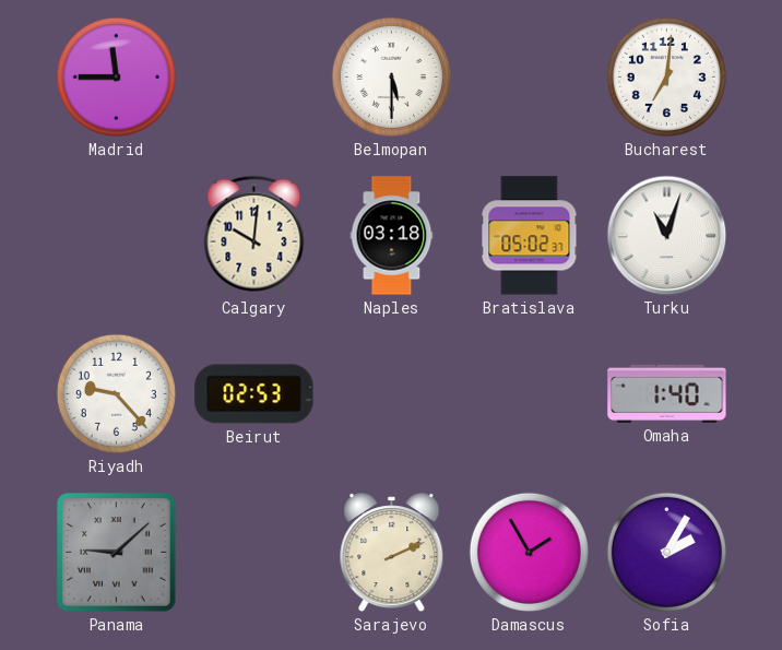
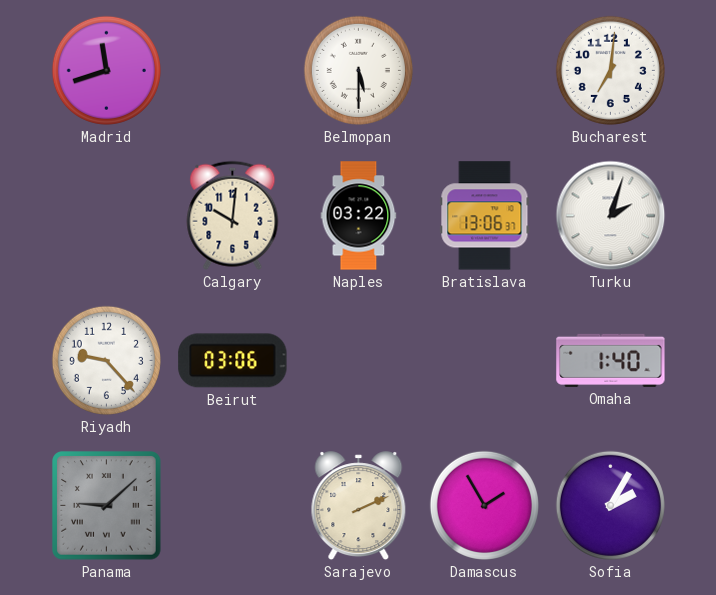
Madrid: 11:45 -> 11:42 (106, 70)
Naples: 03:18 -> 03:22 (359, 216)
Bratislava: 05:02 -> 13:06 (485, 216)
Turku: 11:03 -> 2:03 (611, 216)
Beirut: 02:53 -> 03:06 (233, 361)
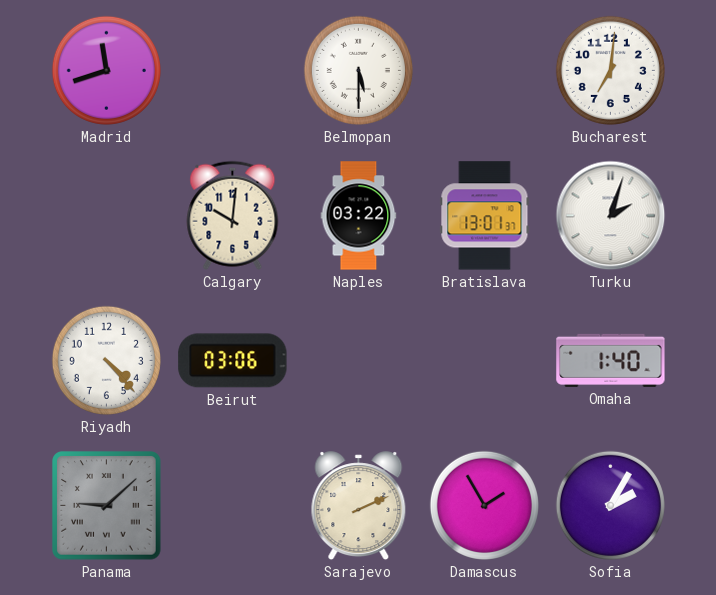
Bratislava: 13:06 -> 13:01 (485, 216)
Riyadh: 9:23 -> 4:23 (106, 360)
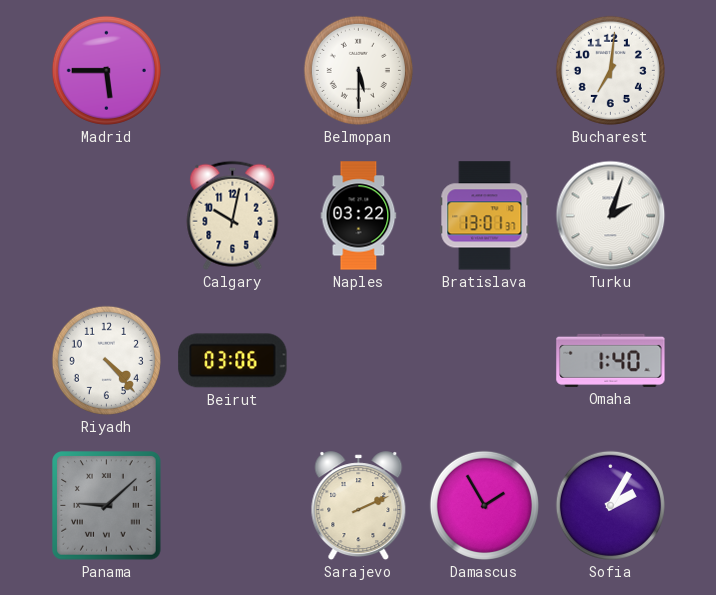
Madrid: 11:42 -> 5:45 (106, 70)
Calgary: 10:01 -> 10:02 (233, 215)
